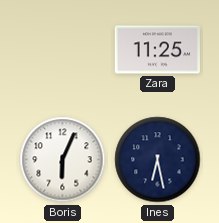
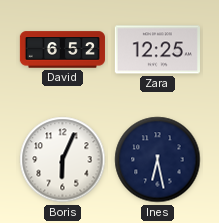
David: none -> 6:52 (62, 50)
Zara: 11:25 -> 12:25 (157, 50)
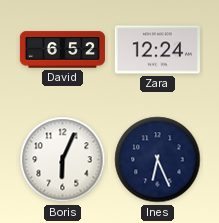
Zara: 12:25 -> 12:24 (157, 50)
Ines: 6:28 -> 6:26 (158, 160)
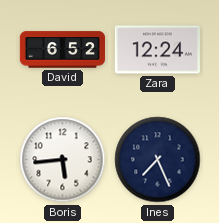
Boris: 6:04 -> 5:44 (63, 160)
Ines: 6:26 -> 7:26 (158, 160)
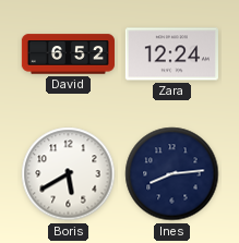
Boris: 5:44 -> 5:40 (69, 174)
Ines: 7:26 -> 8:14 (172, 174)
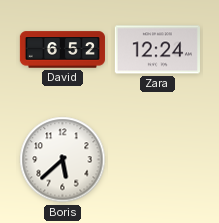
Boris: 5:40 -> 5:38 (63, 160)
Ines: 8:14 -> none (172, 174)
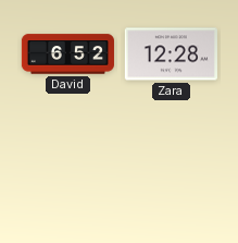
Zara: 12:24 -> 12:28 (171, 54)
Boris: 5:38 -> none (63, 160)
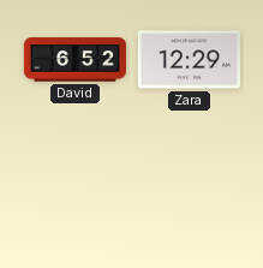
Zara: 12:28 -> 12:29 (189, 60)
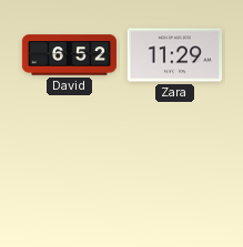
Zara: 12:29 -> 11:29 (174, 55)
